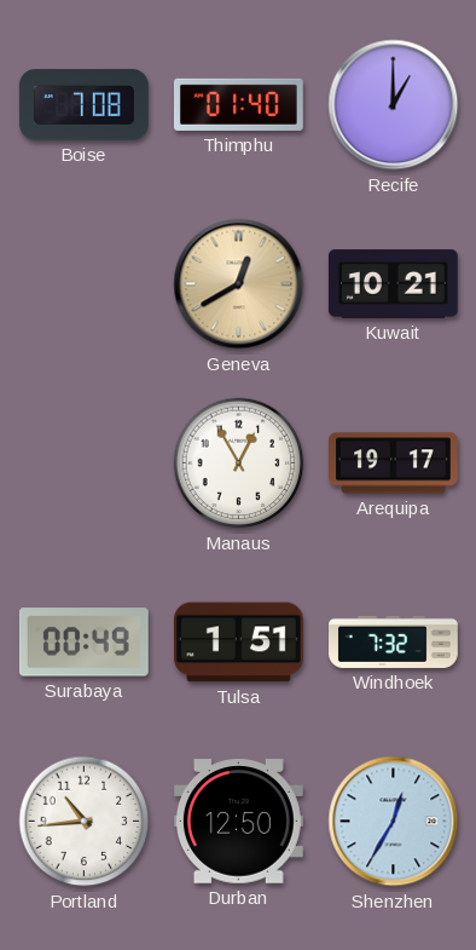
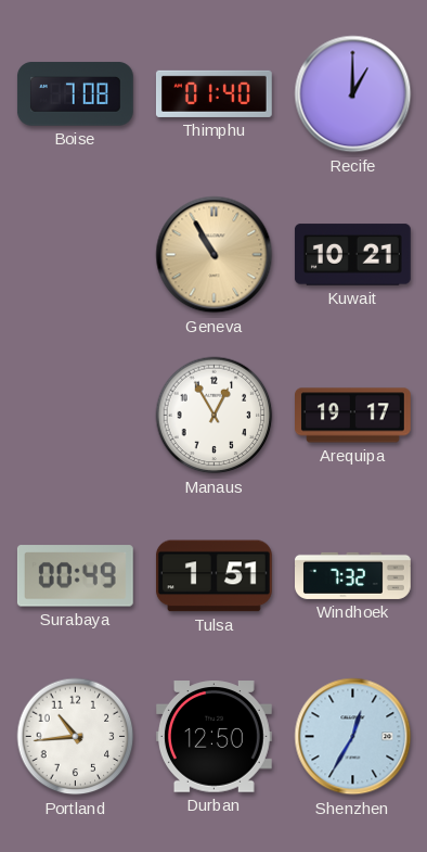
Geneva: 12:40 -> 10:55 (215, 255)
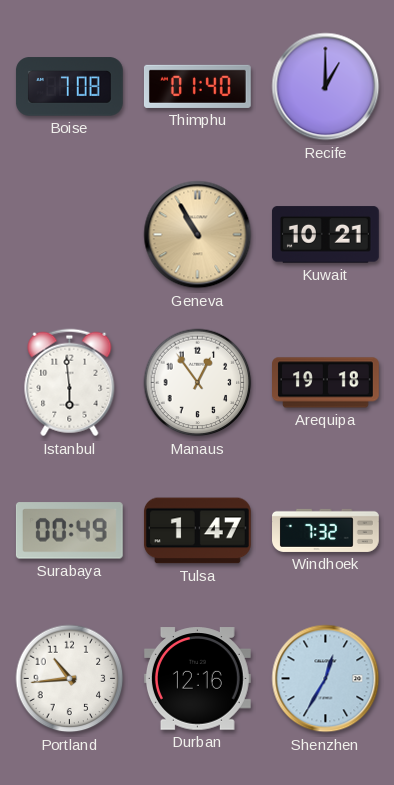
Istanbul: none -> 5:59 (70, 383)
Manaus: 12:55 -> 12:54 (198, 383)
Arequipa: 19:17 -> 19:18 (326, 383)
Tulsa: 1:51 -> 1:47 (197, 531)
Durban: 12:50 -> 12:16 (197, 679)
